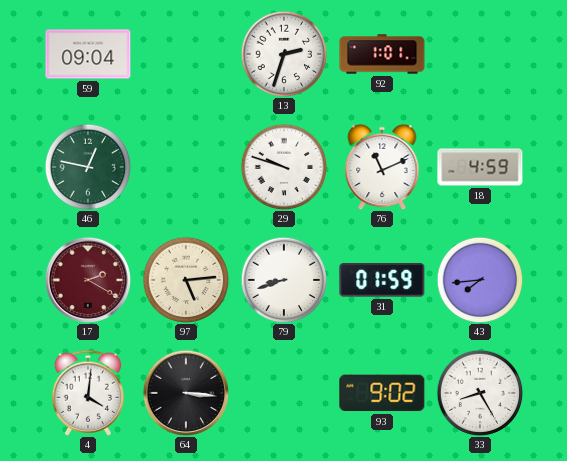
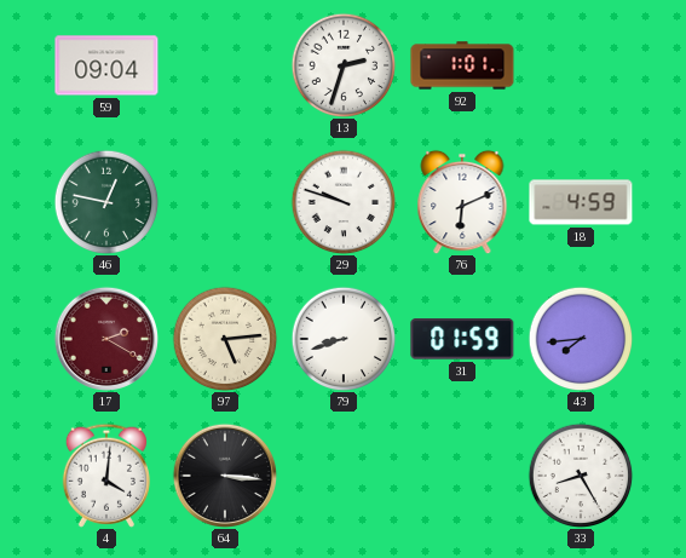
76: 11:11 -> 6:11 (462, 202)
93: 9:02 -> none (382, 393)
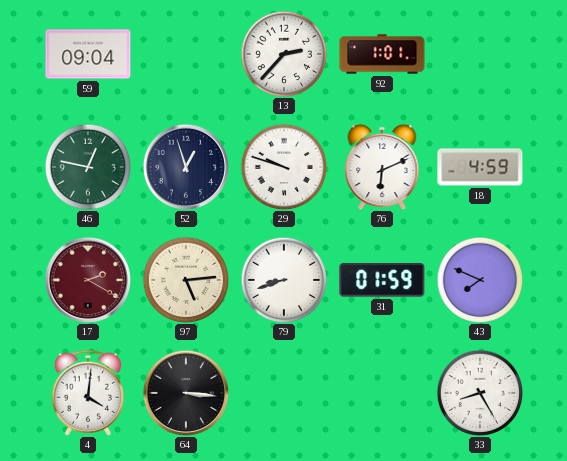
13: 2:33 -> 2:37 (284, 54)
52: none -> 12:57 (185, 166)
43: 7:44 -> 7:49 (480, 280)
